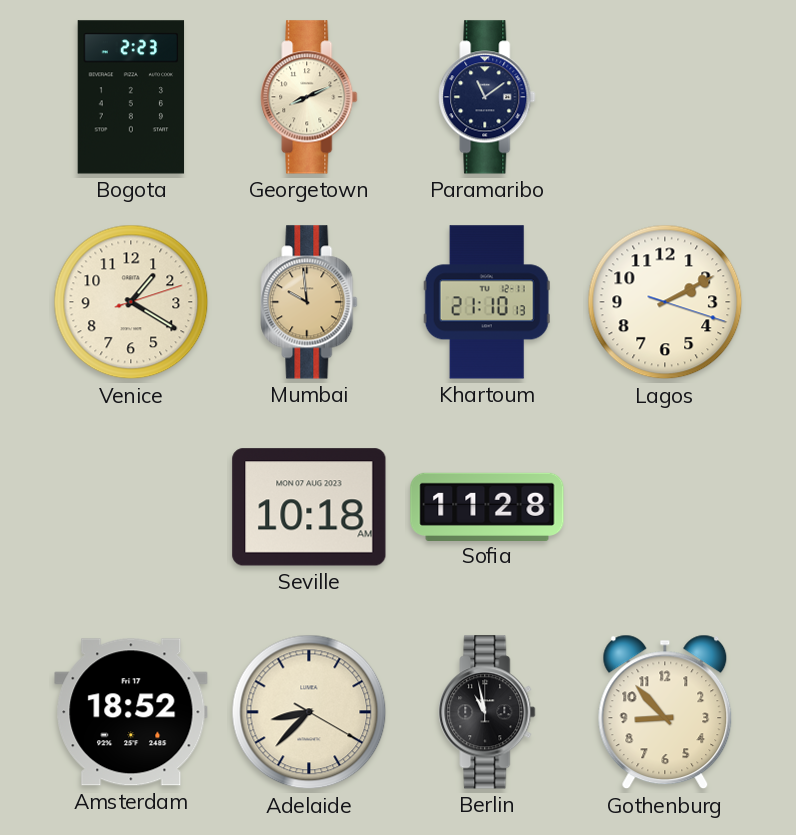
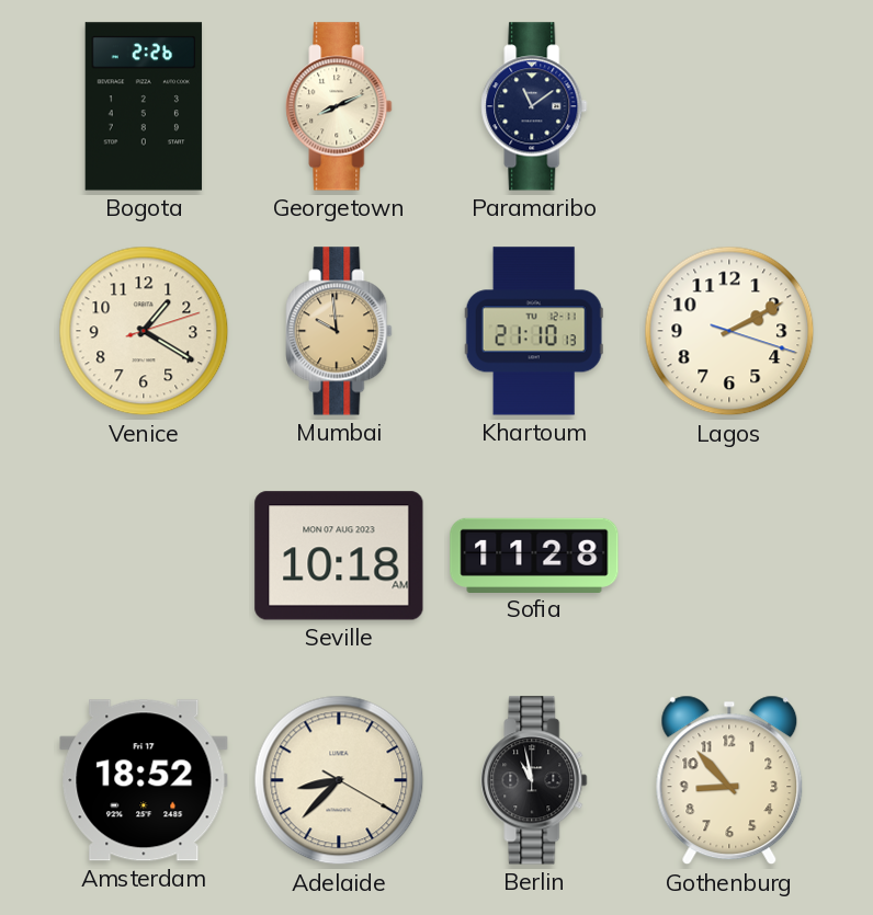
Bogota: 2:23 -> 2:26 (144, 106)
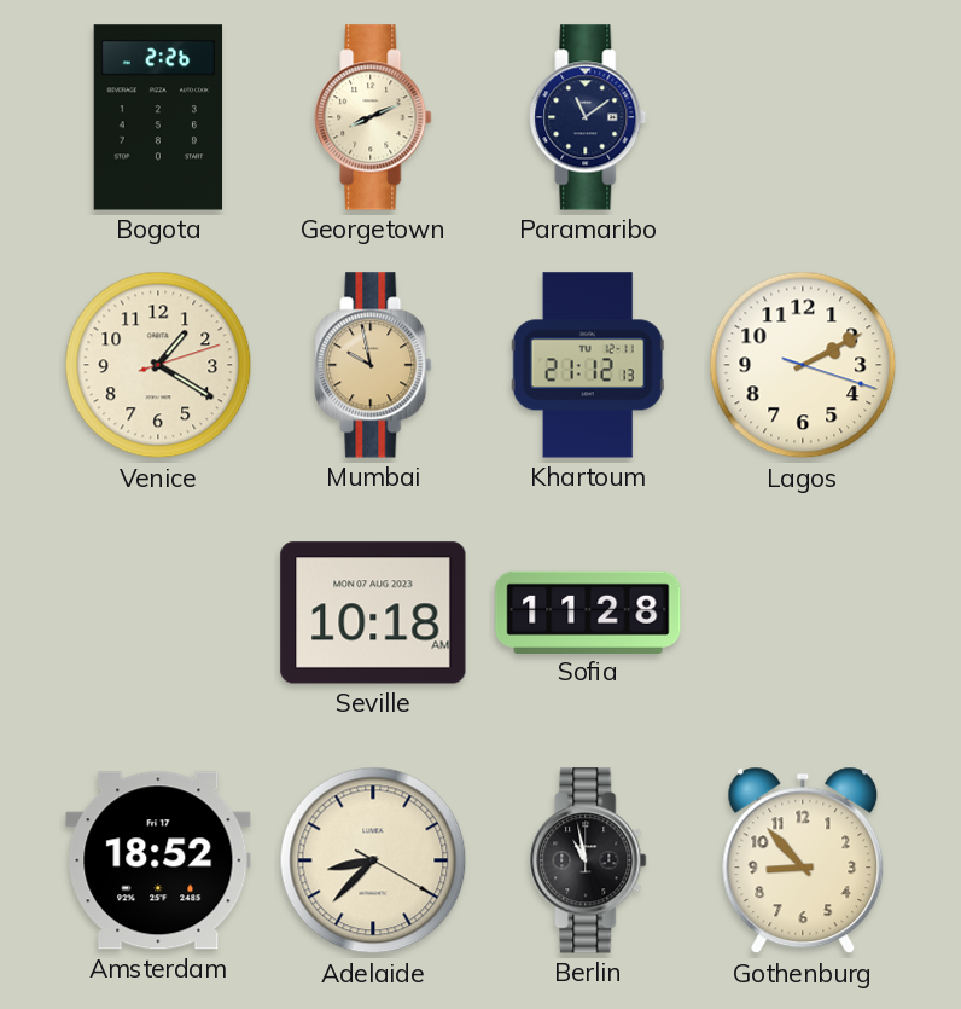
Mumbai: 9:59 -> 9:58 (373, 365)
Khartoum: 21:10 -> 21:12 (588, 365)
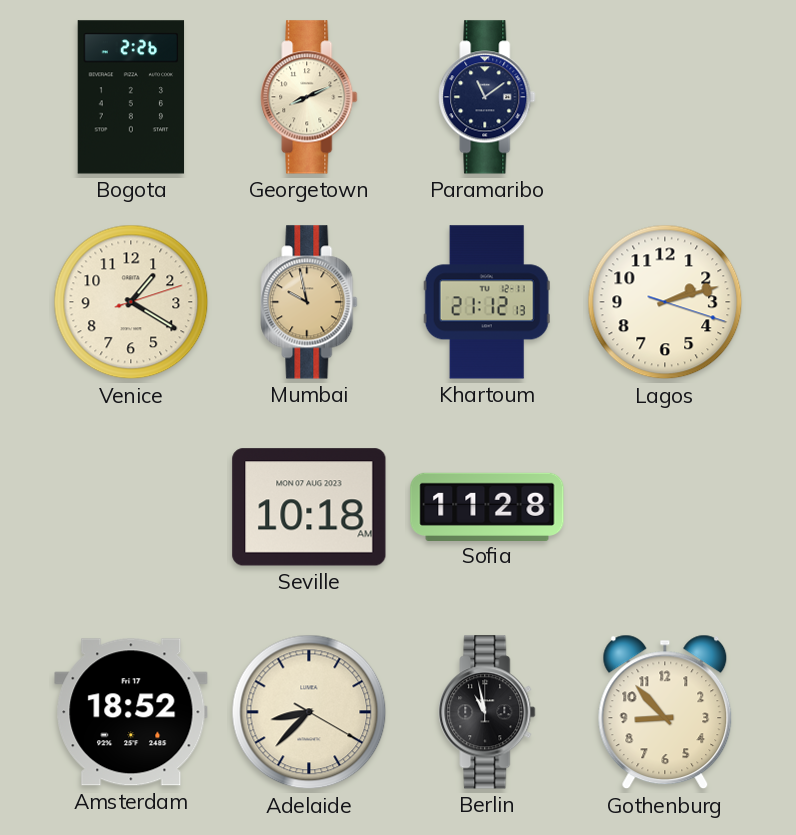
Lagos: 2:10 -> 2:12 (665, 302)
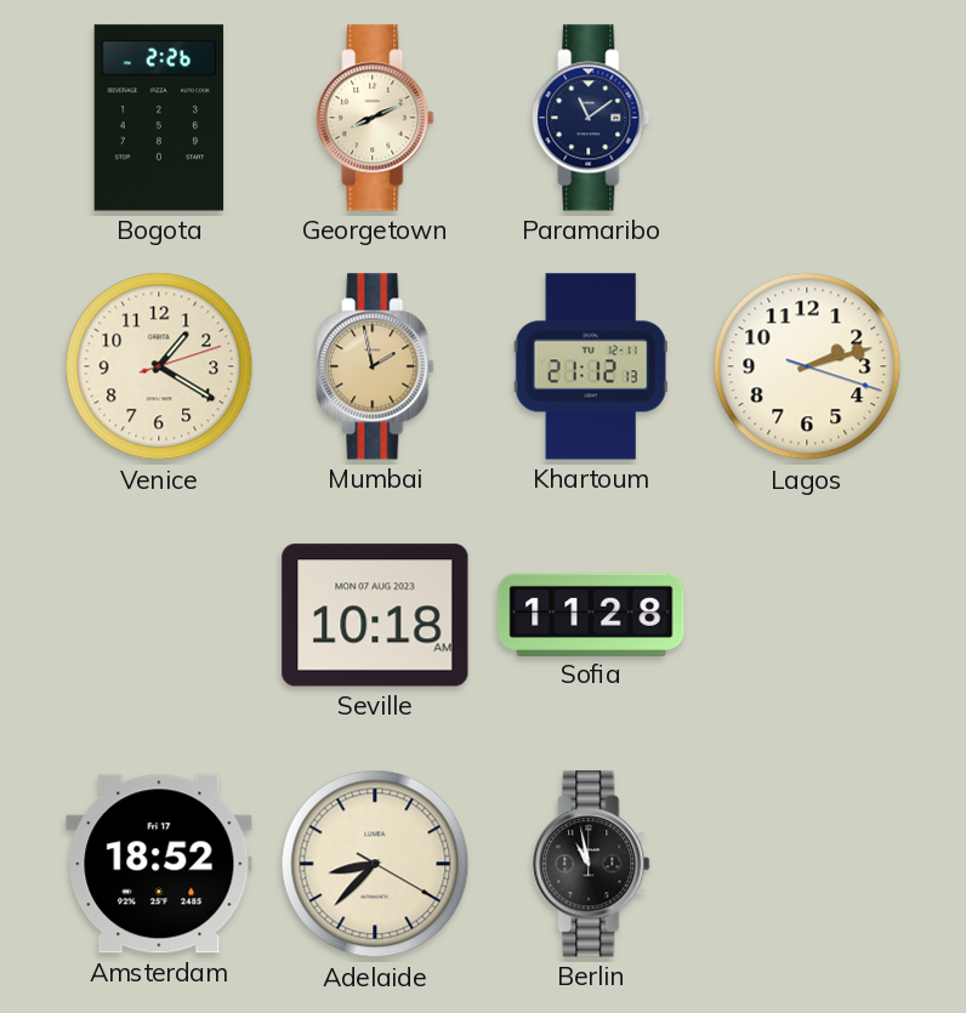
Mumbai: 9:58 -> 1:58 (375, 366)
Gothenburg: 8:53 -> none (665, 712)
